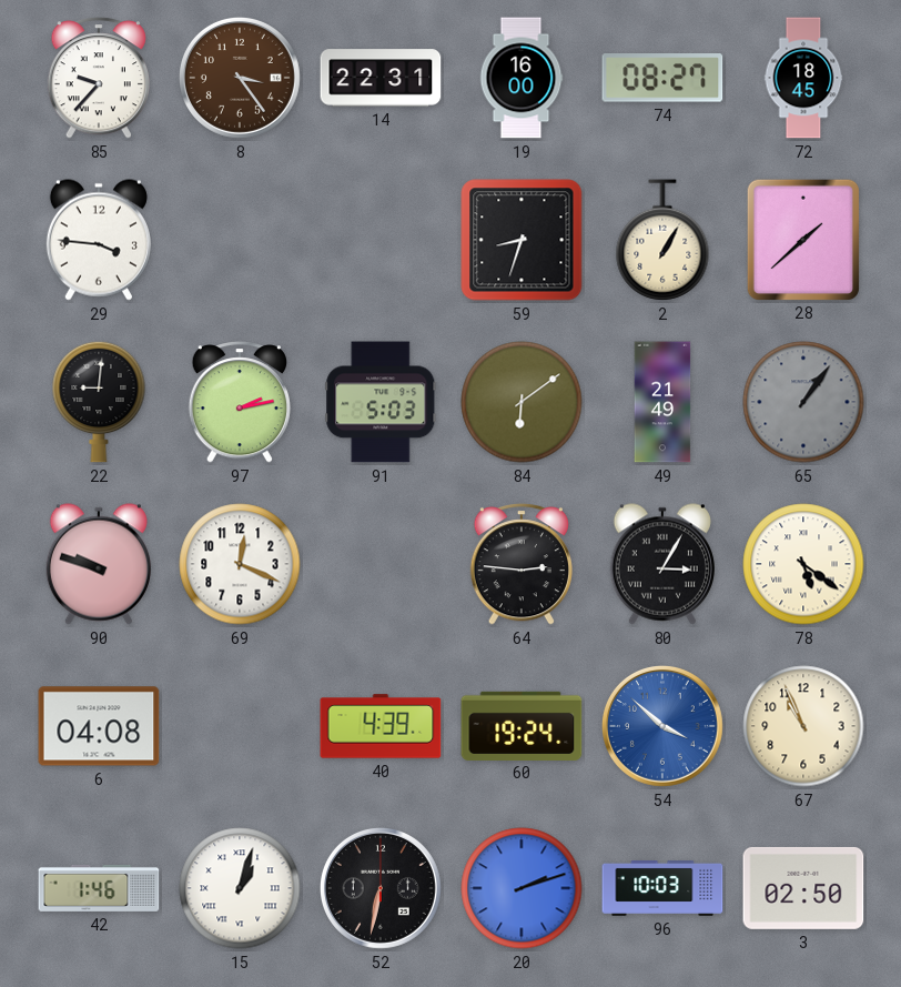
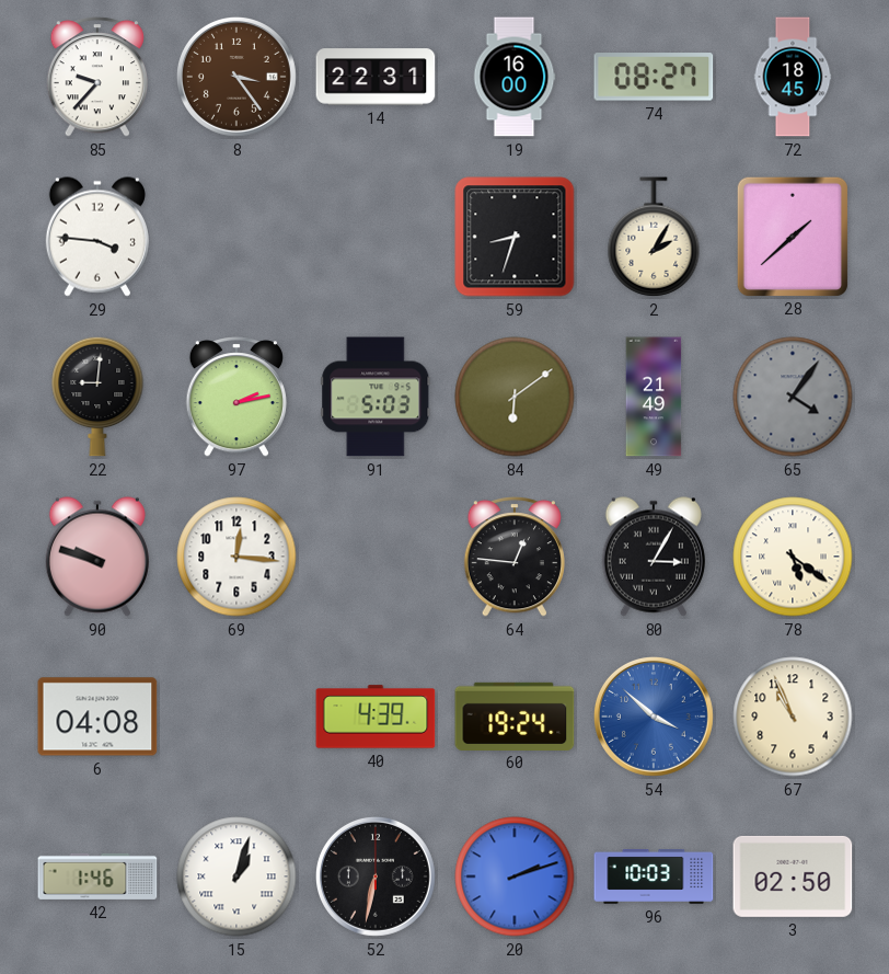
2: 1:05 -> 2:05 (654, 237)
65: 1:06 -> 4:06 (793, 397)
69: 12:19 -> 12:16 (236, 557)
64: 2:46 -> 12:46 (515, 557)
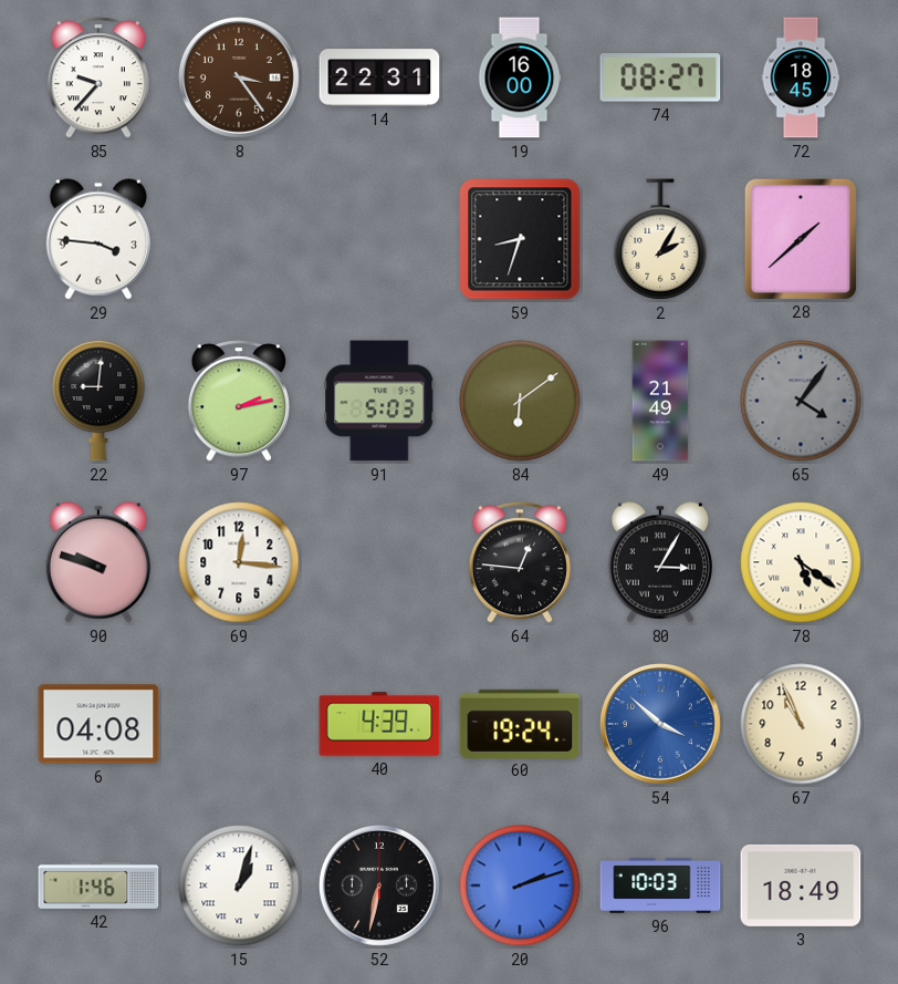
3: 02:50 -> 18:49 (801, 885)
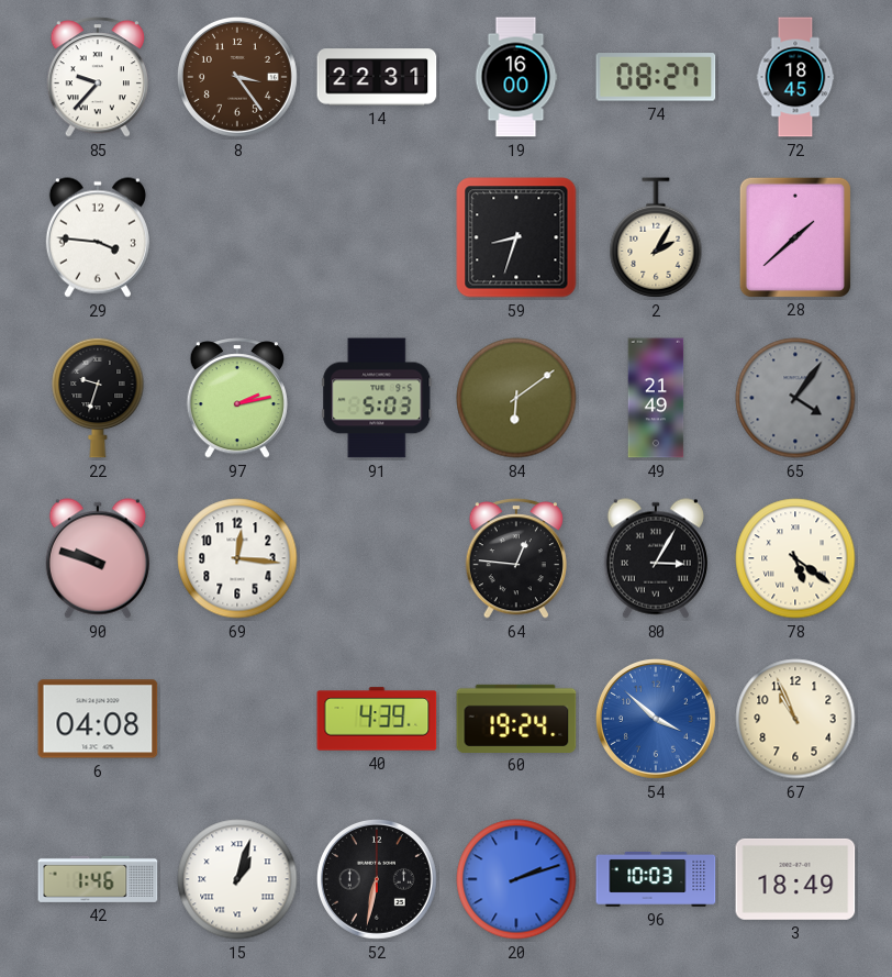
22: 9:01 -> 9:33 (98, 398)
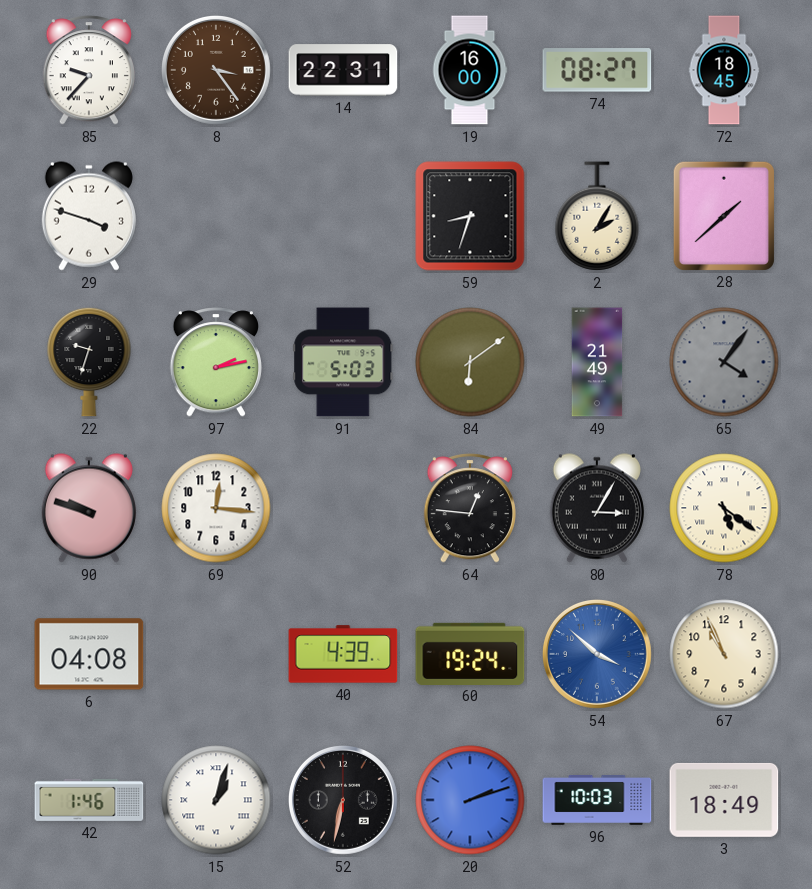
29: 3:46 -> 3:48 (89, 216)
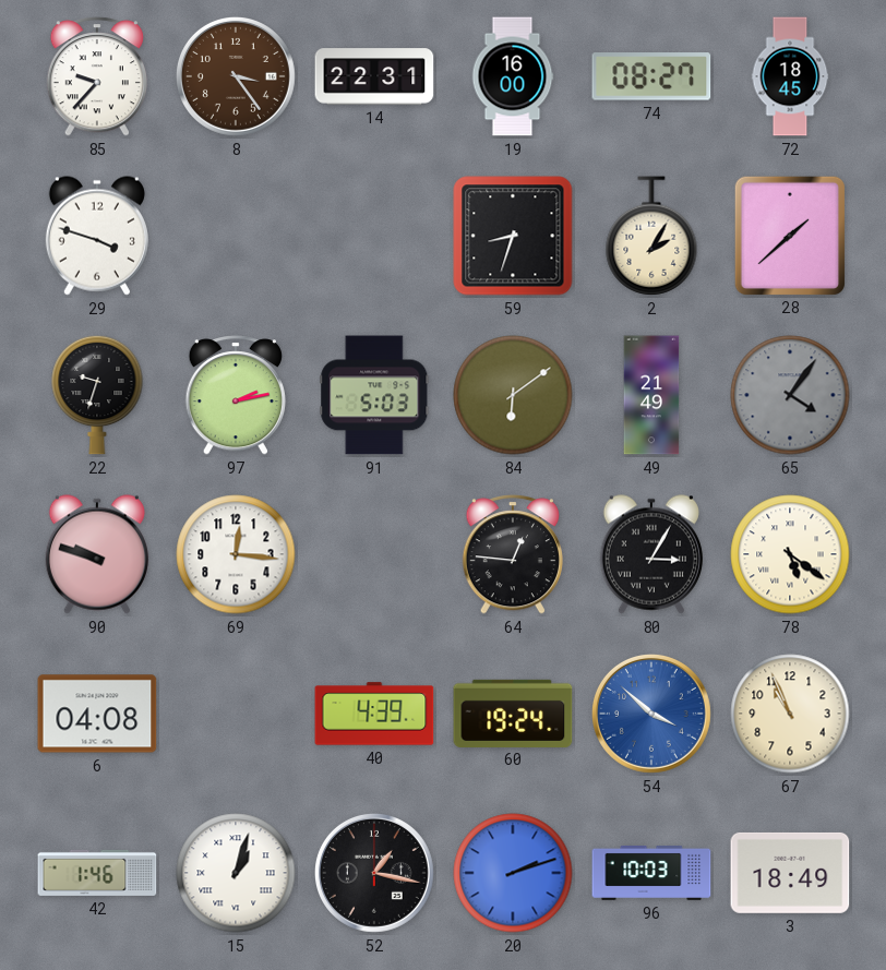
52: 6:32 -> 1:17 (374, 873)
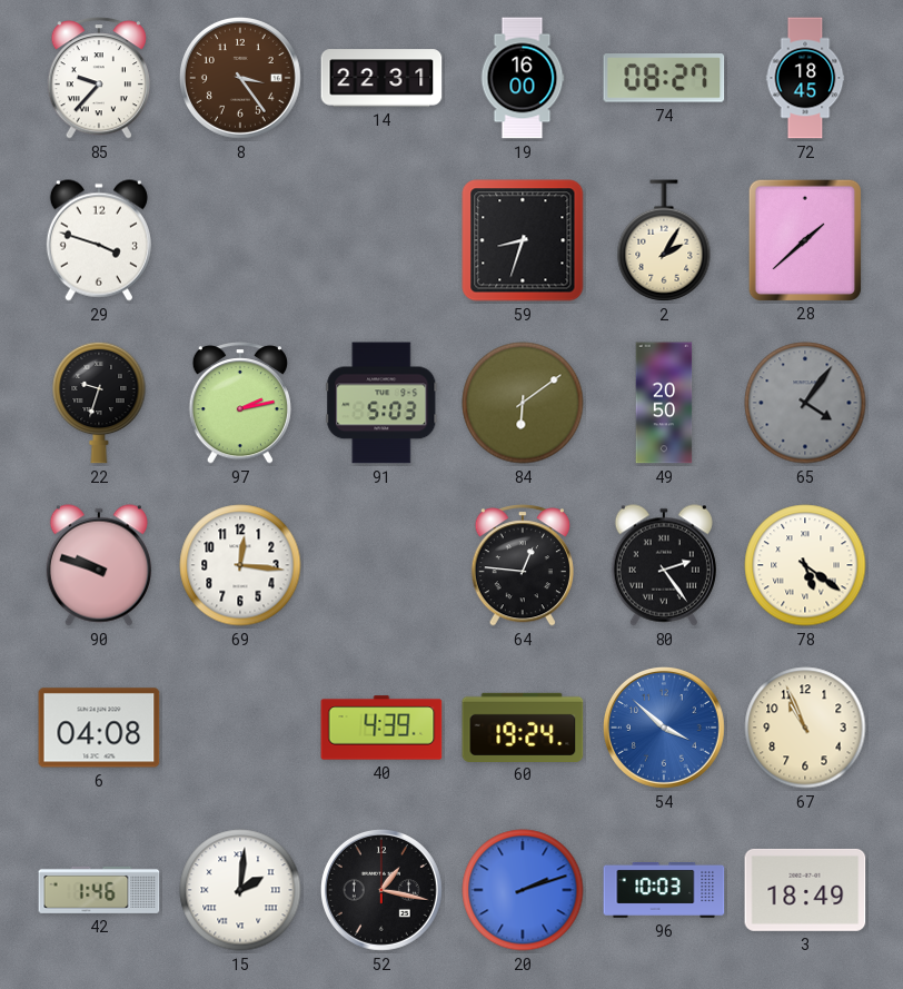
49: 21:49 -> 20:50 (664, 403)
80: 3:05 -> 2:24 (664, 565)
15: 1:03 -> 2:01 (240, 890)
